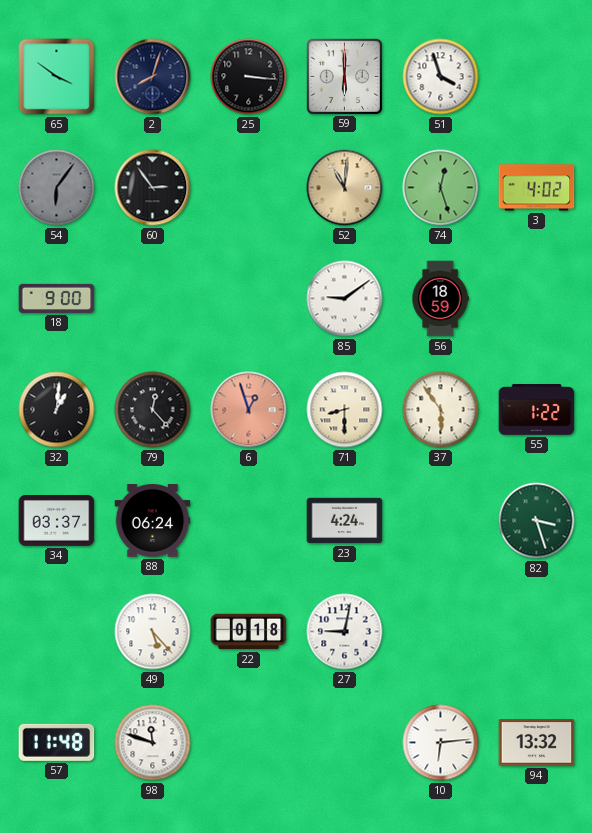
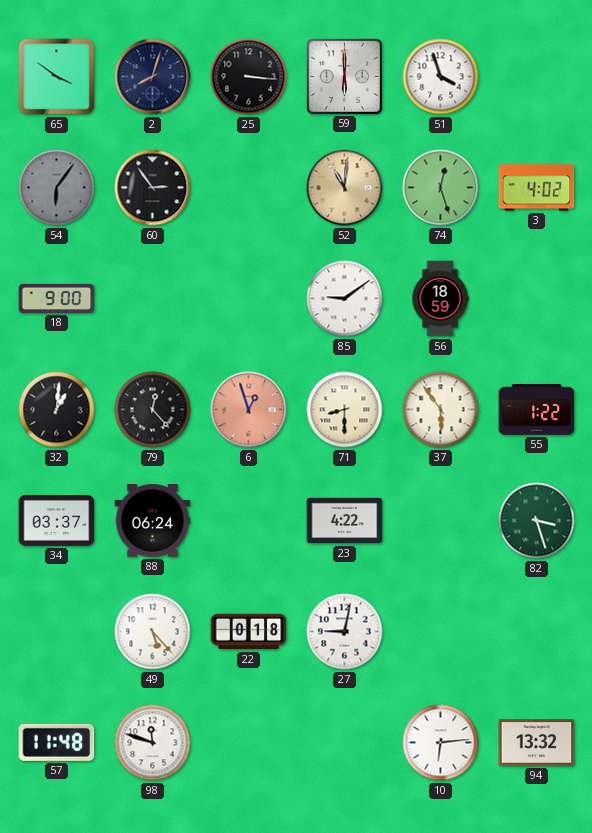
23: 4:24 -> 4:22 (345, 521)
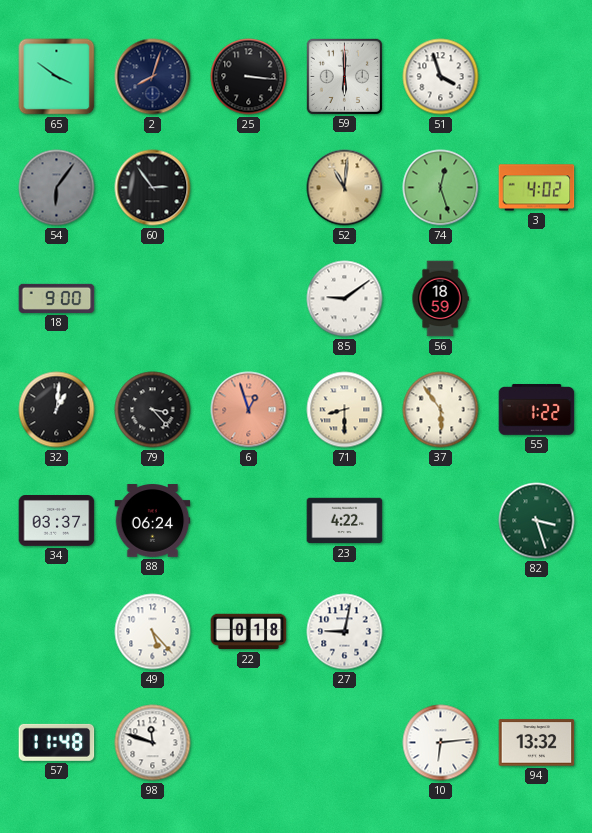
79: 12:23 -> 3:23 (153, 410)
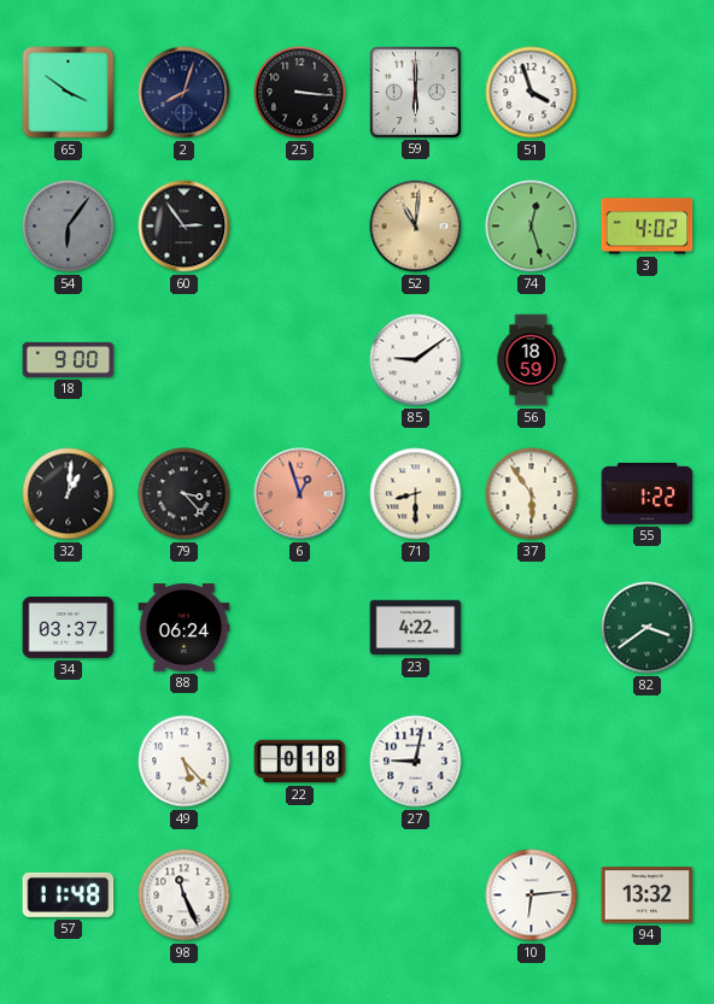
82: 3:27 -> 3:39 (648, 628)
98: 11:48 -> 11:26 (185, 896)
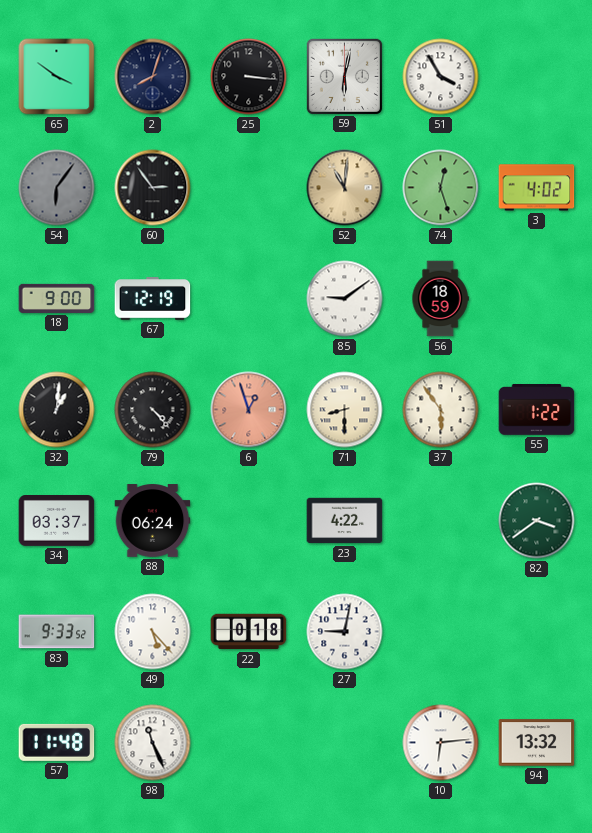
59: 6:00 -> 6:02 (344, 76)
51: 3:57 -> 3:55 (441, 77)
67: none -> 12:19 (153, 299)
79: 3:23 -> 4:23 (153, 410)
83: none -> 9:33 (57, 632)
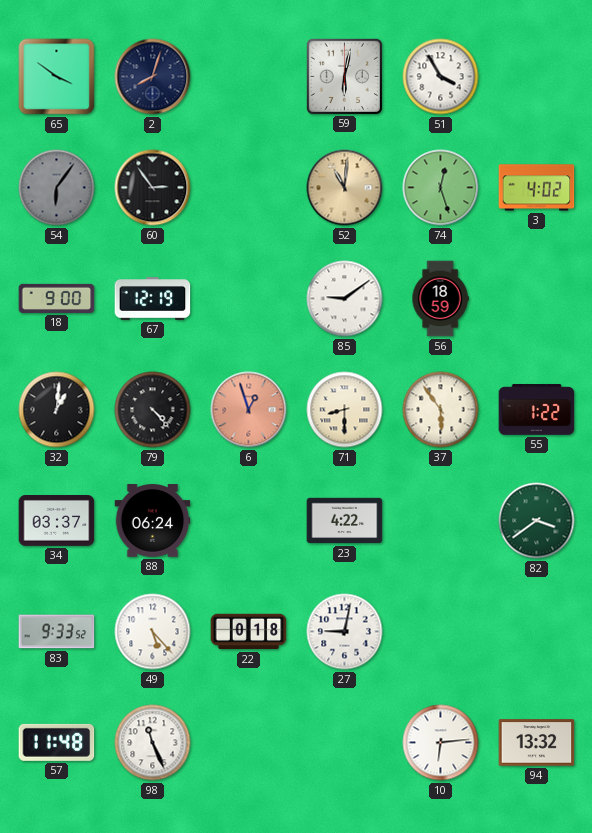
25: 3:16 -> none (249, 77)
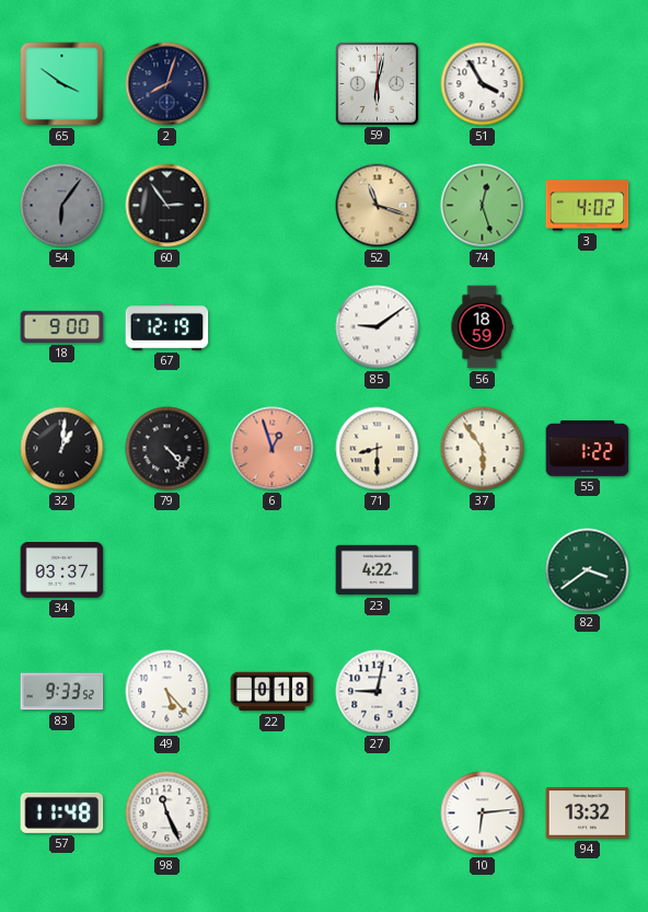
52: 11:01 -> 11:18 (378, 206)
88: 06:24 -> none (153, 521)
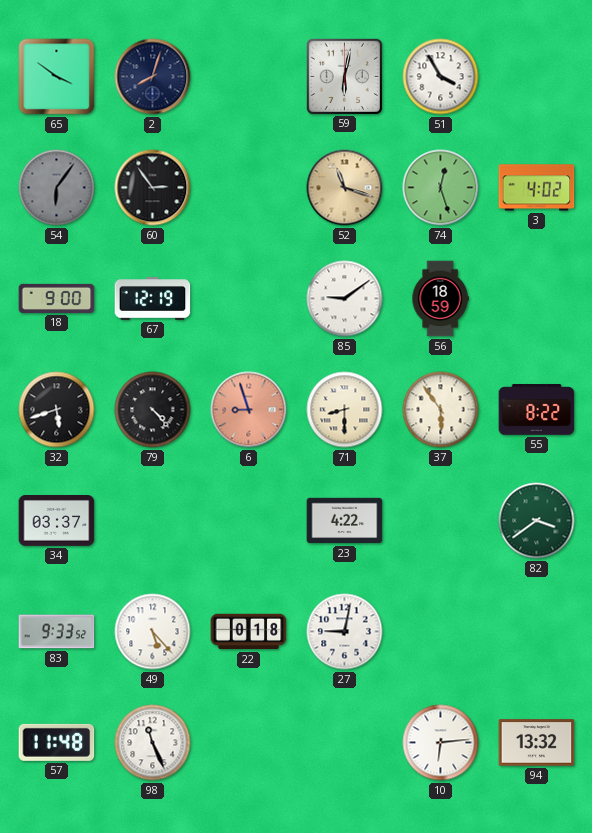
32: 1:01 -> 5:42 (57, 410)
6: 12:57 -> 8:57 (249, 410)
55: 1:22 -> 8:22 (537, 410)
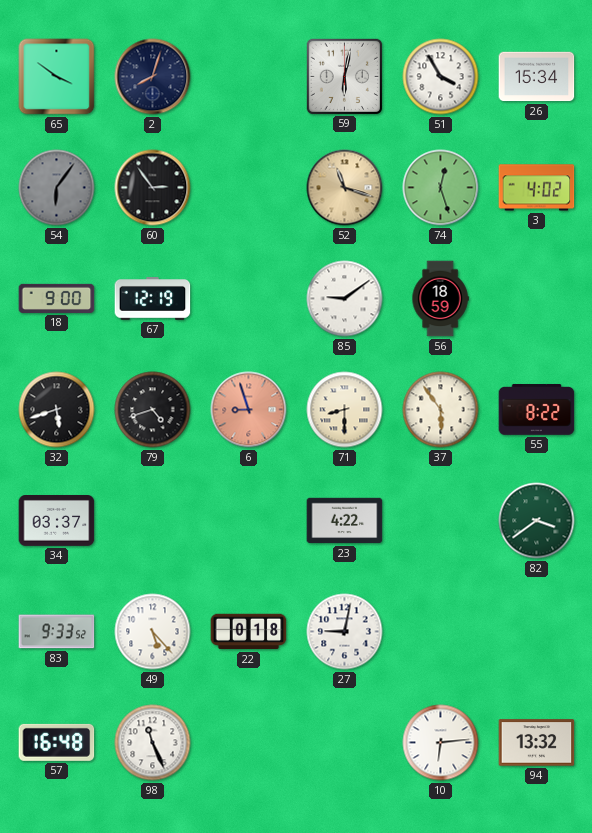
26: none -> 15:34 (537, 77)
79: 4:23 -> 4:42 (153, 410)
57: 11:48 -> 16:48 (57, 742)
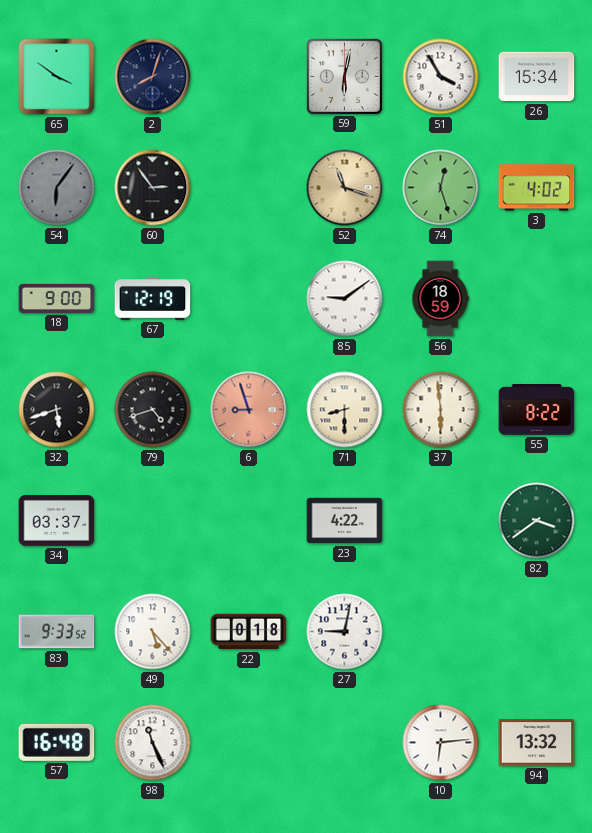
37: 5:54 -> 5:59 (441, 410)
